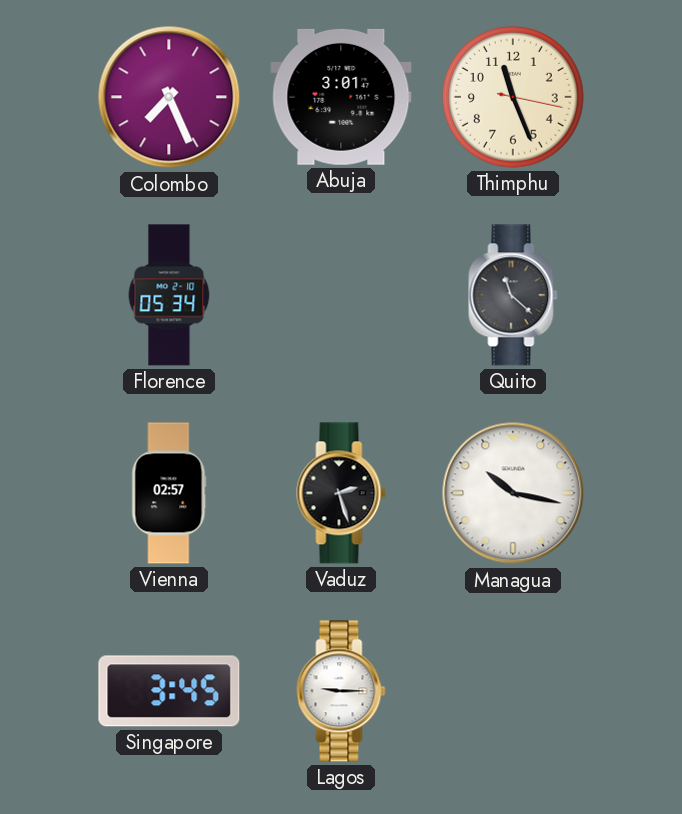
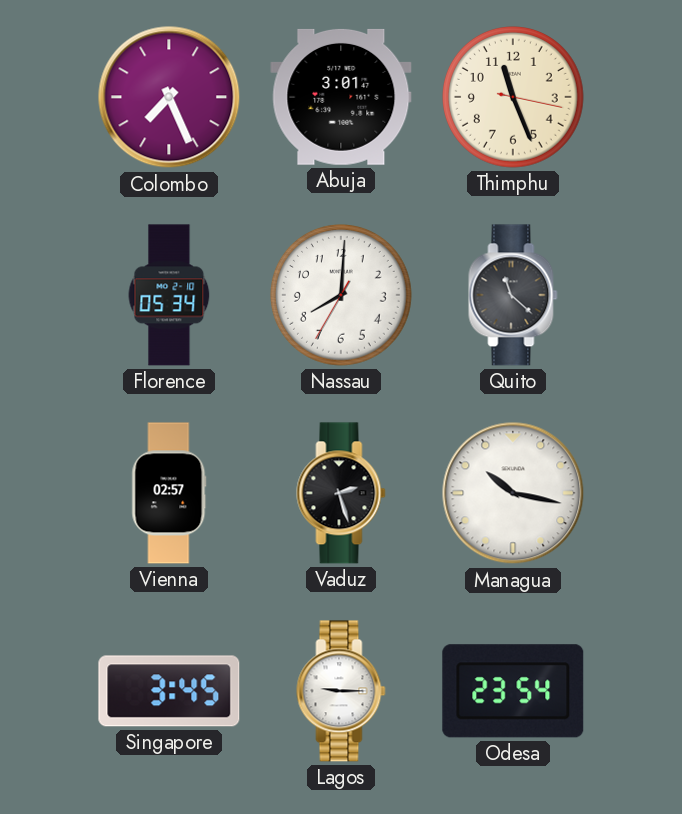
Nassau: none -> 8:00 (342, 296)
Odesa: none -> 23:54 (513, 691)
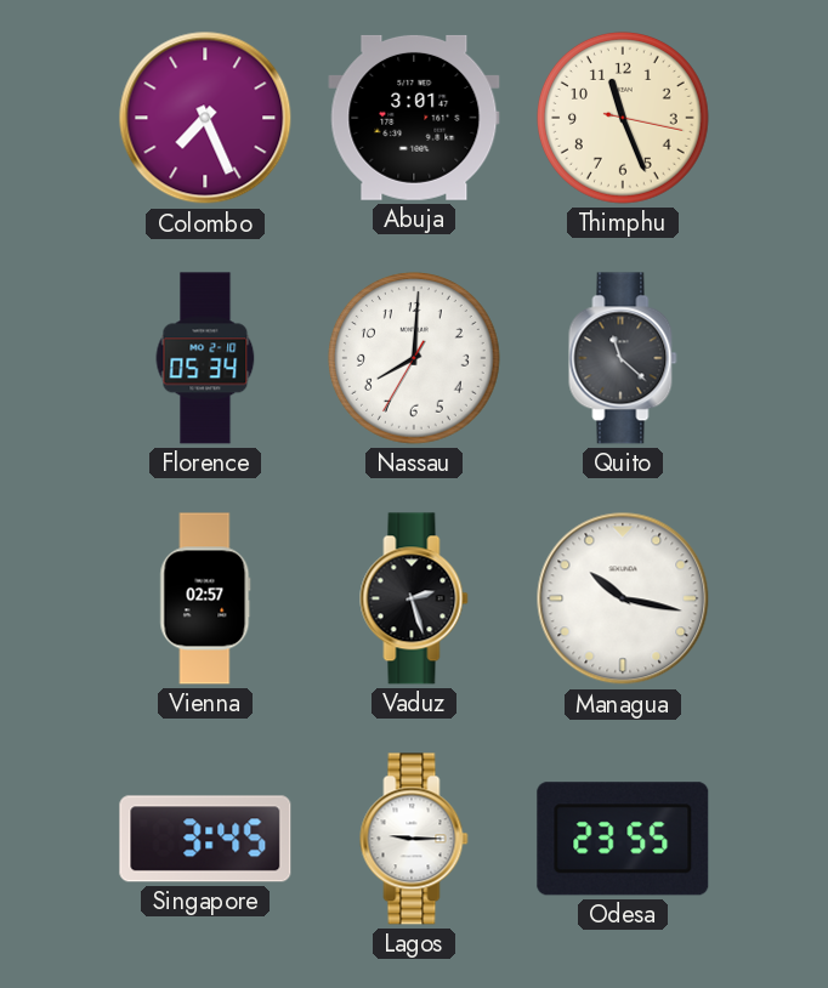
Odesa: 23:54 -> 23:55 (623, 839)
